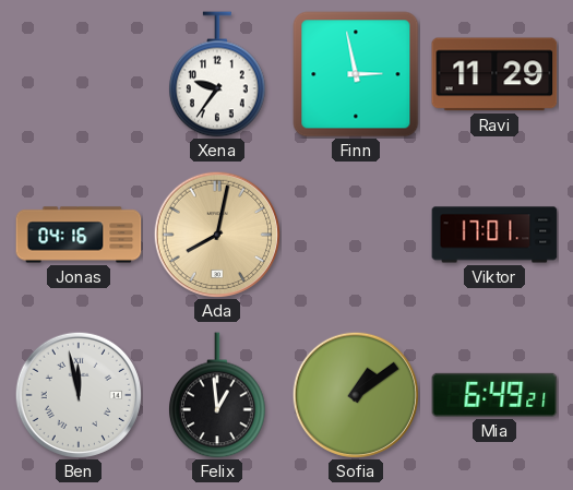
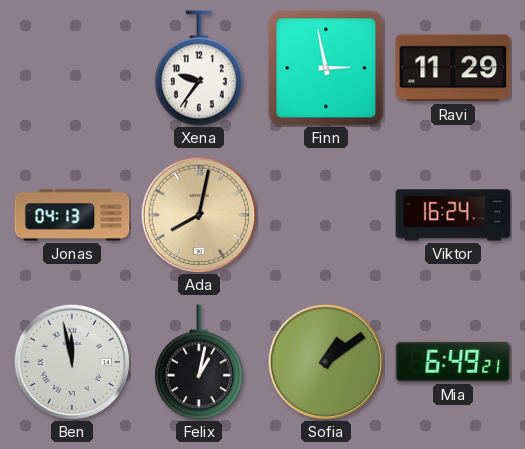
Jonas: 04:16 -> 04:13 (72, 215)
Viktor: 17:01 -> 16:24 (453, 215)
Felix: 12:59 -> 1:02 (200, 362)
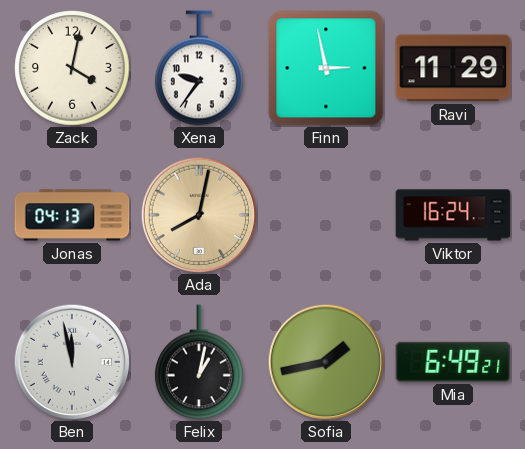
Zack: none -> 4:02 (72, 68)
Sofia: 1:09 -> 1:43 (325, 361)
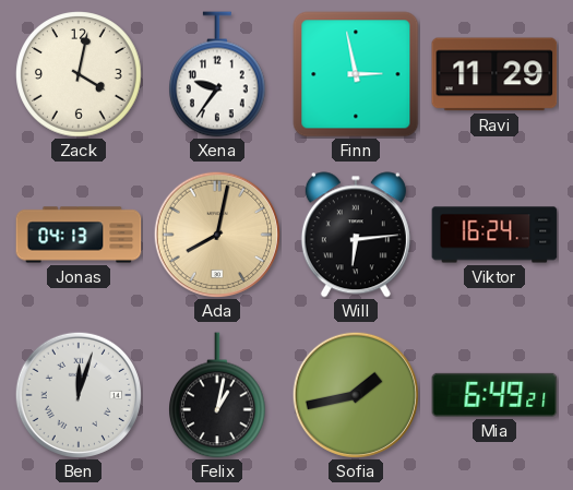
Will: none -> 6:14 (356, 235)
Ben: 11:58 -> 12:03 (77, 394)
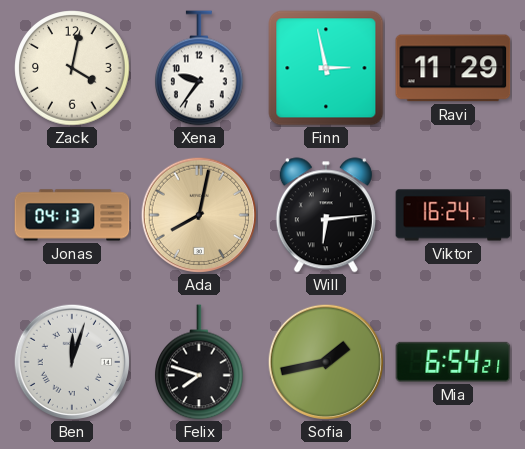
Felix: 1:02 -> 7:48 (200, 362)
Mia: 6:49 -> 6:54 (453, 362)
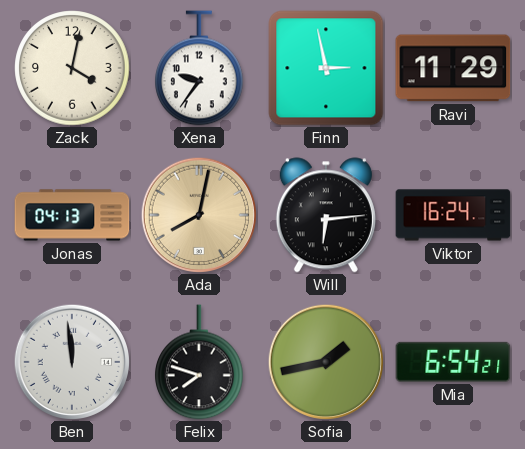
Ben: 12:03 -> 11:59 (71, 361)
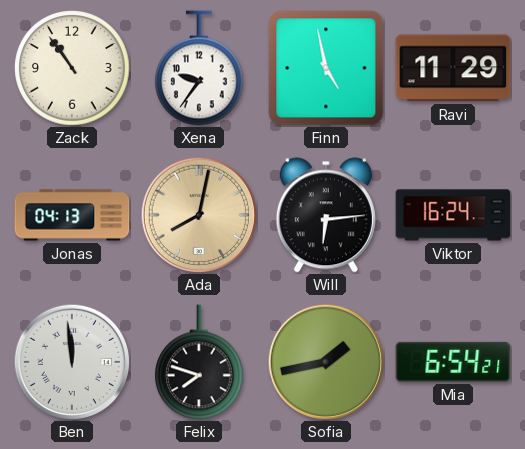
Zack: 4:02 -> 10:54 (72, 68)
Finn: 2:58 -> 4:58 (326, 68)
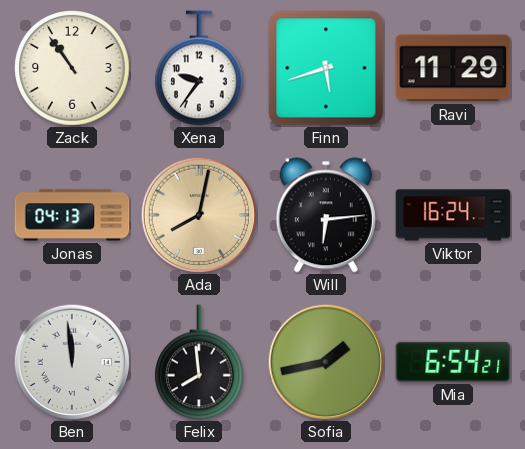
Finn: 4:58 -> 5:42 (326, 68)
Felix: 7:48 -> 7:59 (200, 362)
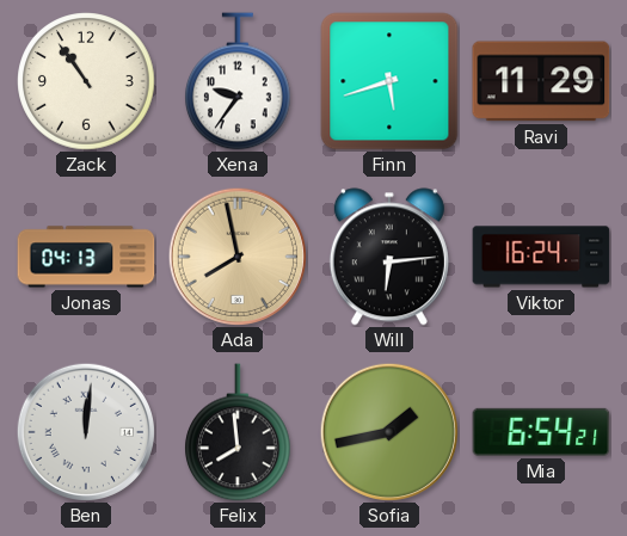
Ada: 8:02 -> 7:58 (236, 255)
Ben: 11:59 -> 12:01 (85, 431)
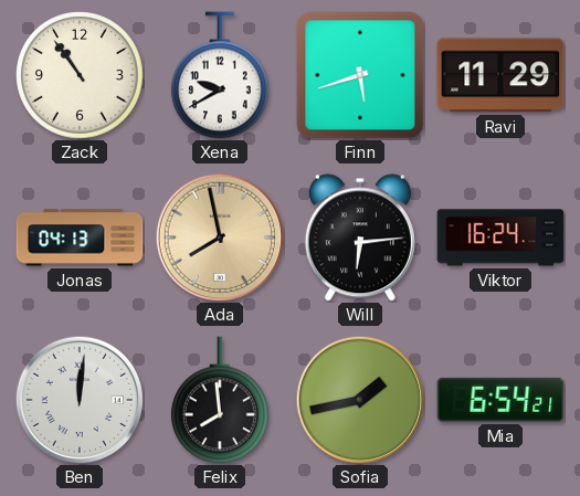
Xena: 9:36 -> 9:40 (221, 75)
